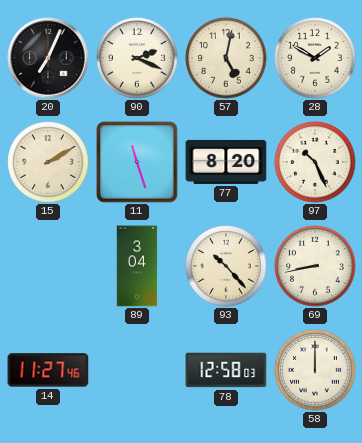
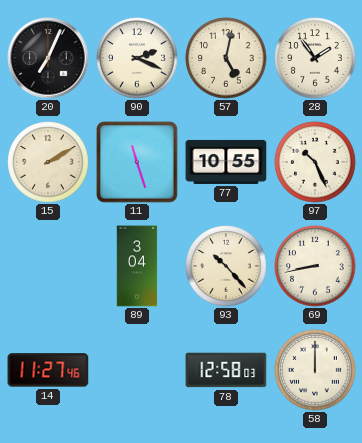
28: 1:50 -> 1:54 (315, 58)
77: 8:20 -> 10:55 (226, 162)
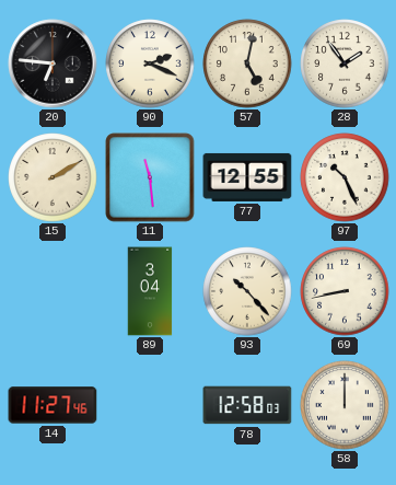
20: 7:04 -> 6:46 (53, 63)
11: 11:27 -> 11:29 (150, 177)
77: 10:55 -> 12:55 (247, 177)
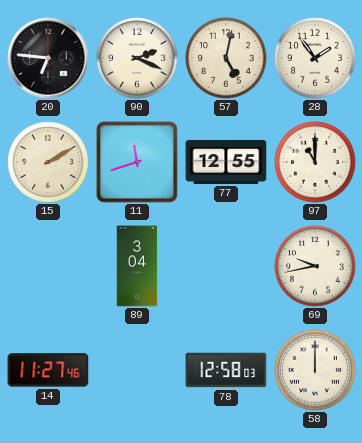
11: 11:29 -> 11:42 (137, 162)
97: 10:26 -> 11:00 (315, 162)
93: 10:23 -> none (247, 291)
69: 8:43 -> 9:43 (315, 266)
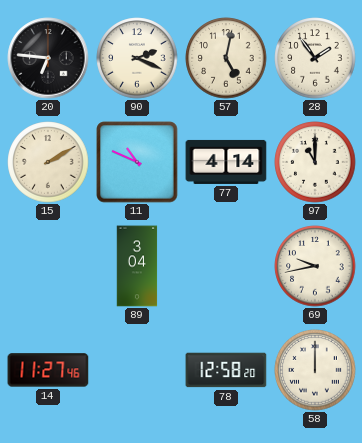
11: 11:42 -> 10:49 (137, 162)
77: 12:55 -> 4:14 (226, 162)
78: 12:58:03 -> 12:58:20 (226, 370)
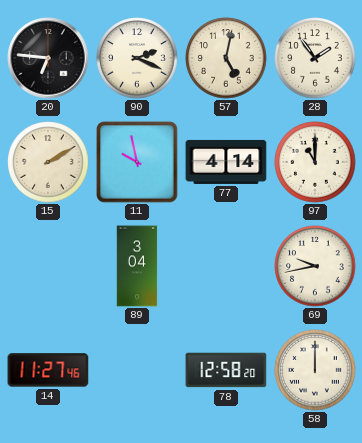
11: 10:49 -> 9:58 (137, 162)
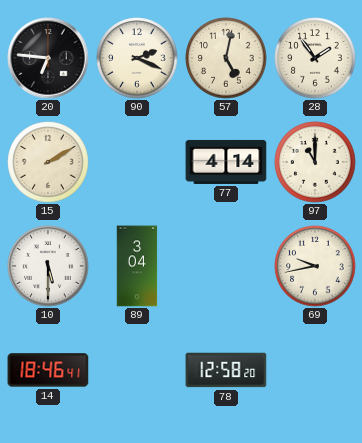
11: 9:58 -> none (137, 162)
10: none -> 5:30 (48, 266)
14: 11:27 -> 18:46 (48, 370)
58: 12:00 -> none (315, 370)
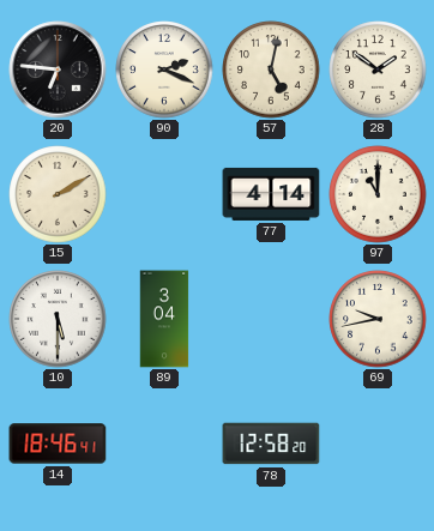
28: 1:54 -> 1:51 (378, 70)
